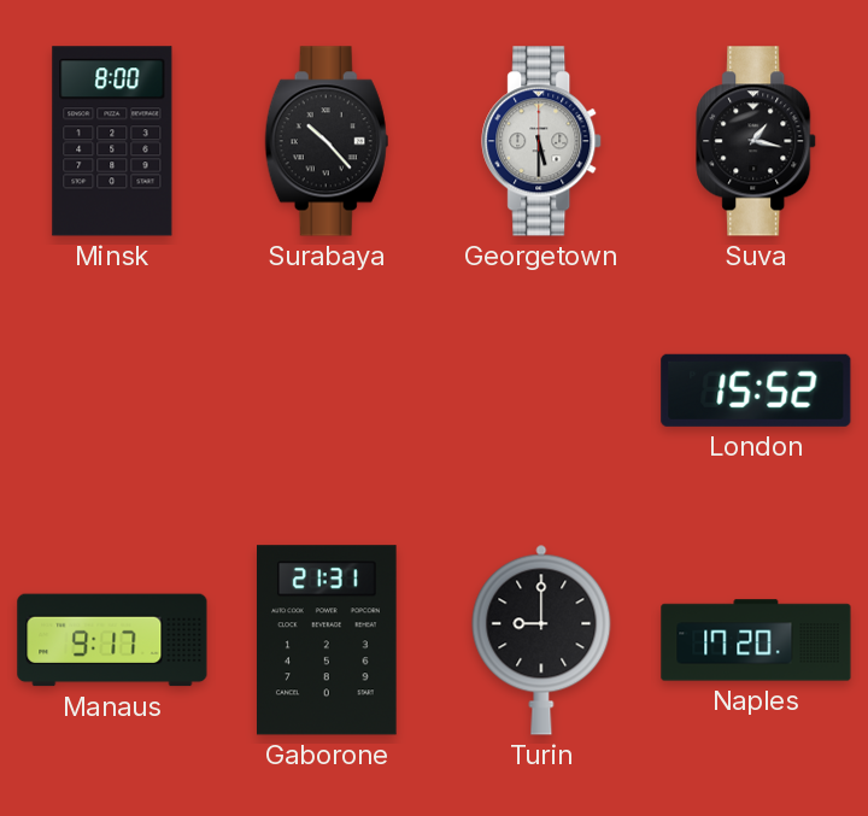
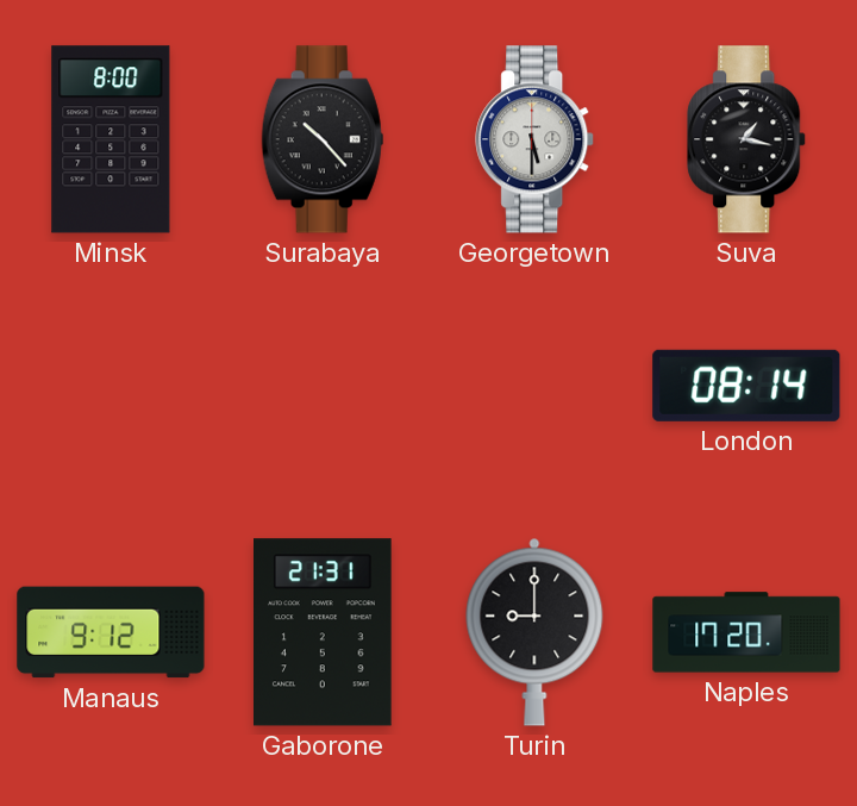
London: 15:52 -> 08:14 (746, 386)
Manaus: 9:17 -> 9:12 (111, 632)
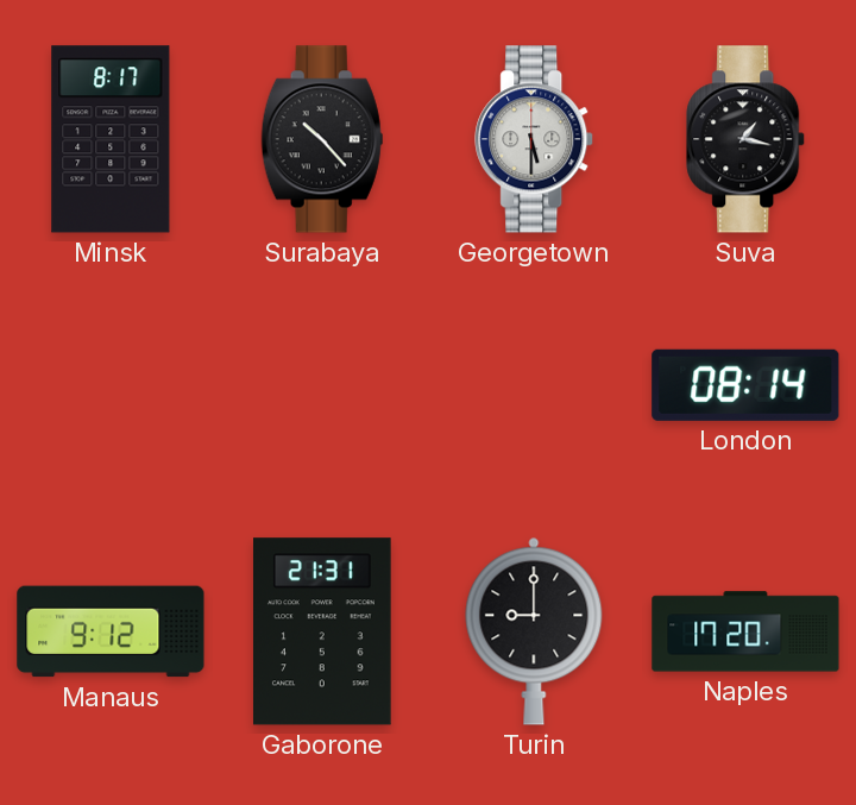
Minsk: 8:00 -> 8:17 (111, 139)
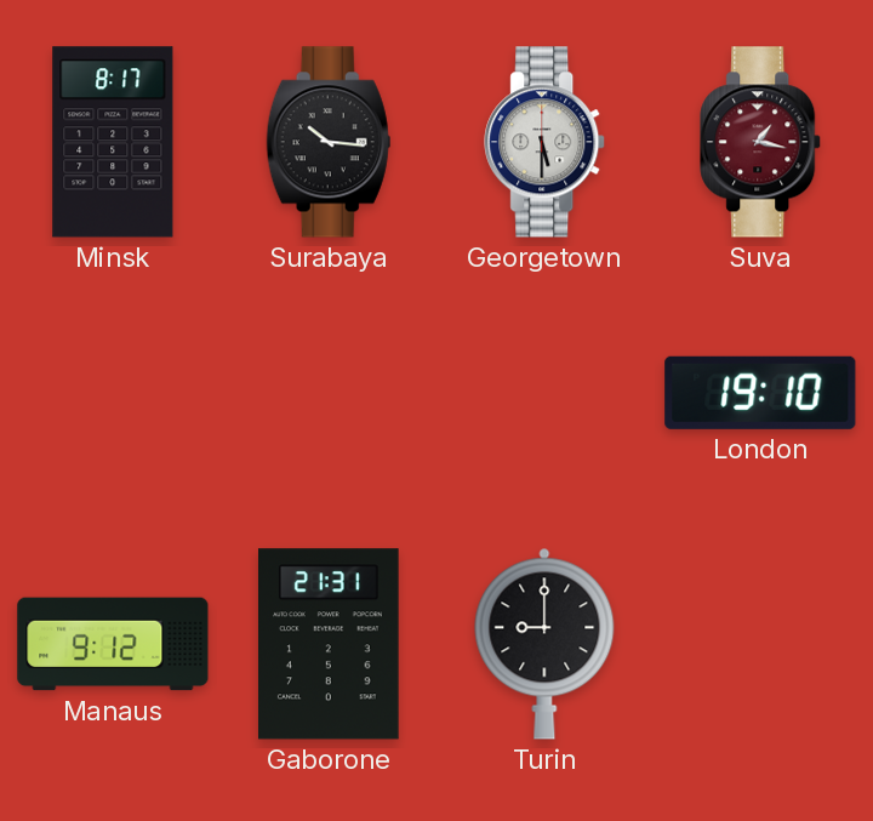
Surabaya: 10:23 -> 10:16 (329, 142)
Suva dial: black -> burgundy (761, 142)
London: 08:14 -> 19:10 (760, 393)
Naples: 17:20 -> none (745, 631)
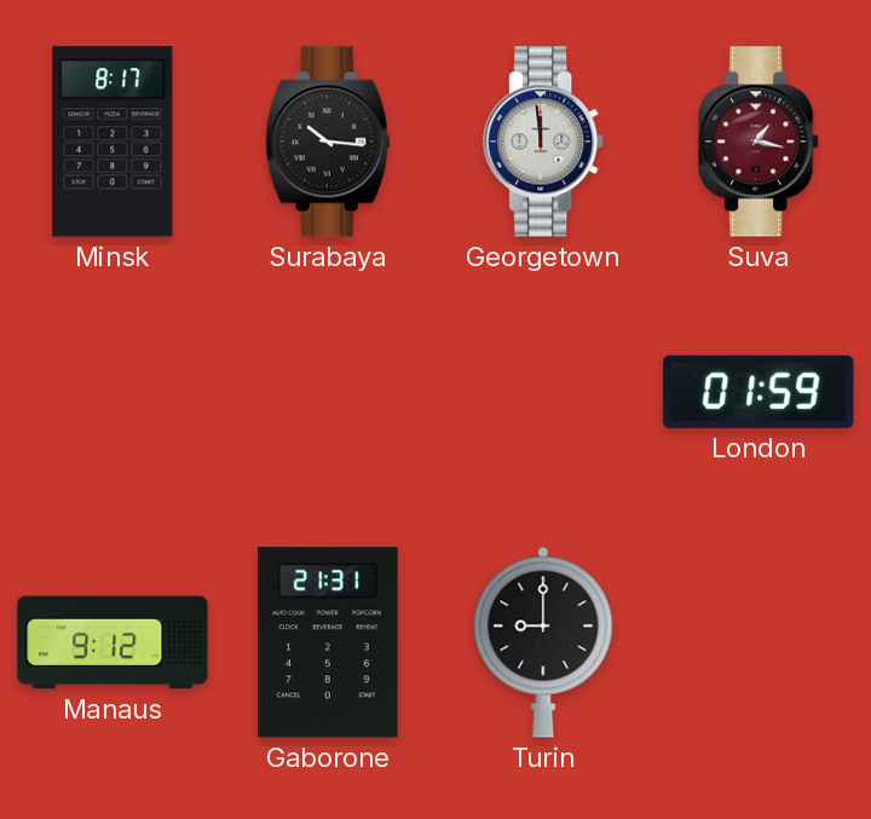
Georgetown: 5:30 -> 11:59 (544, 142)
London: 19:10 -> 01:59 (758, 392)
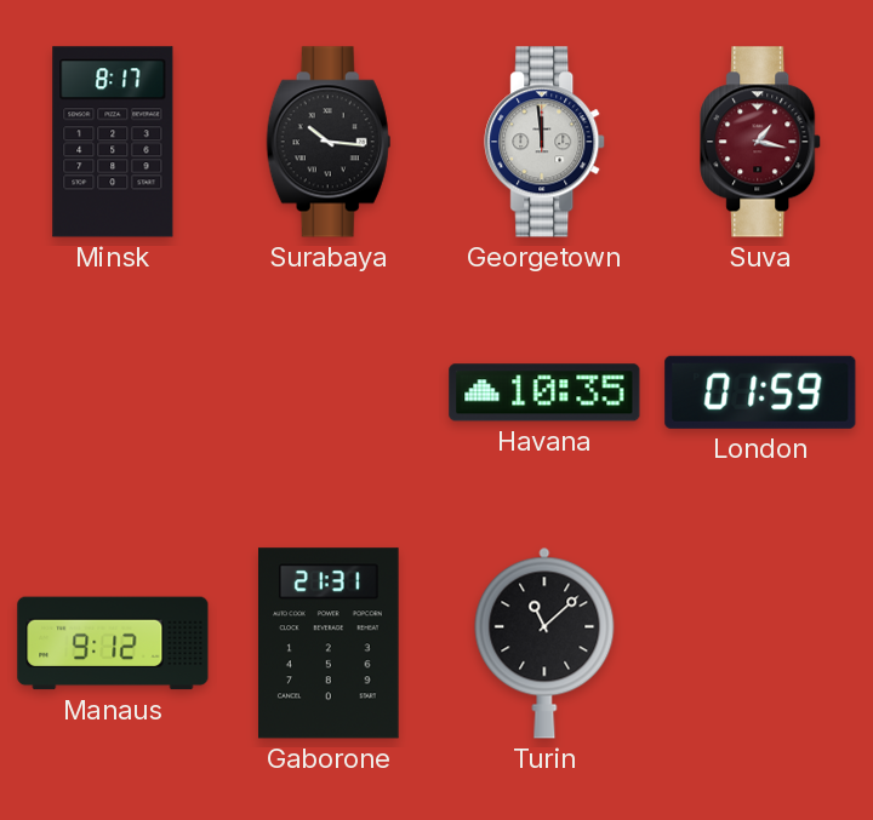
Havana: none -> 10:35 (544, 392)
Turin: 9:00 -> 11:08 (544, 643)
